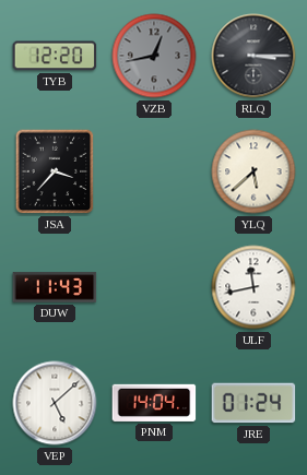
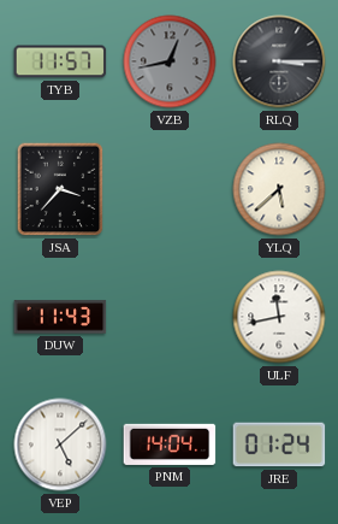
TYB: 12:20 -> 11:57 (60, 61)
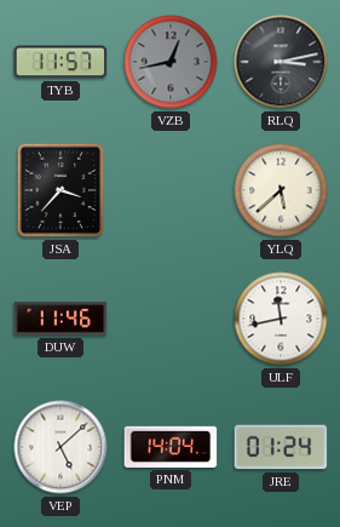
RLQ: 3:15 -> 3:13 (281, 62)
DUW: 11:43 -> 11:46 (60, 319)
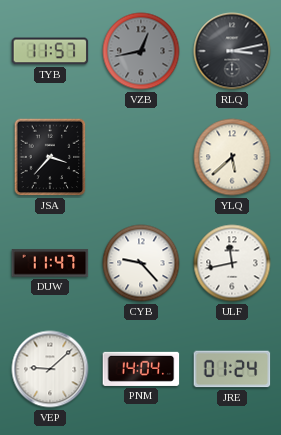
DUW: 11:46 -> 11:47 (50, 263)
CYB: none -> 9:23 (141, 263)
VEP: 5:08 -> 9:08 (50, 369)
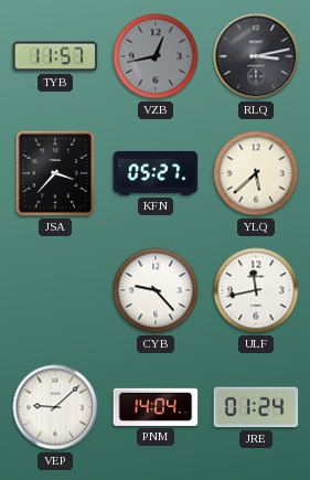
KFN: none -> 05:27 (156, 173)
DUW: 11:47 -> none (50, 263)
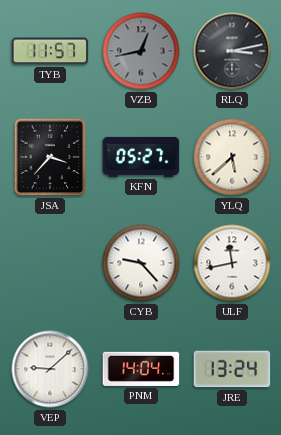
JRE: 01:24 -> 13:24 (232, 369)
